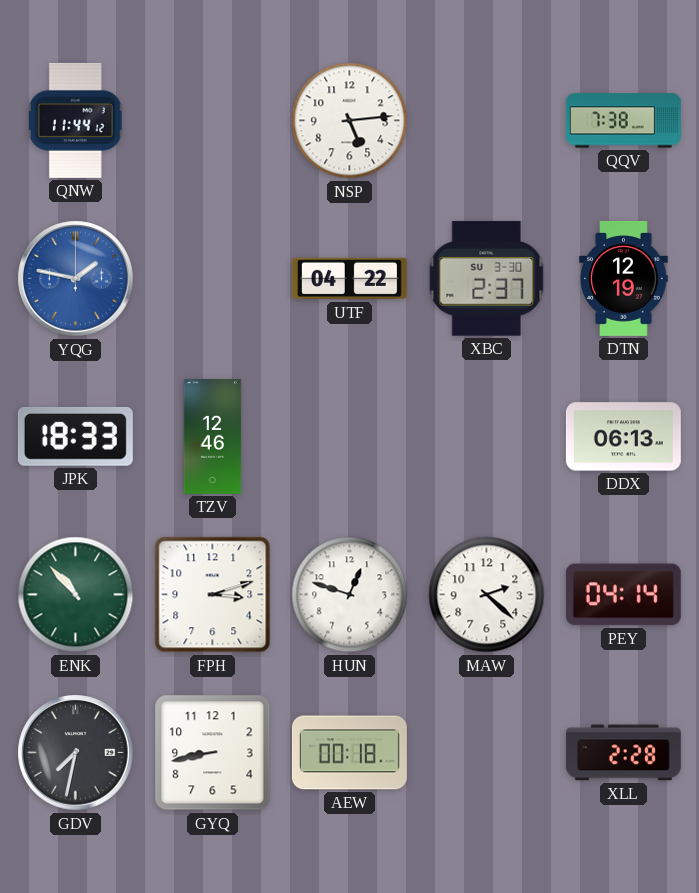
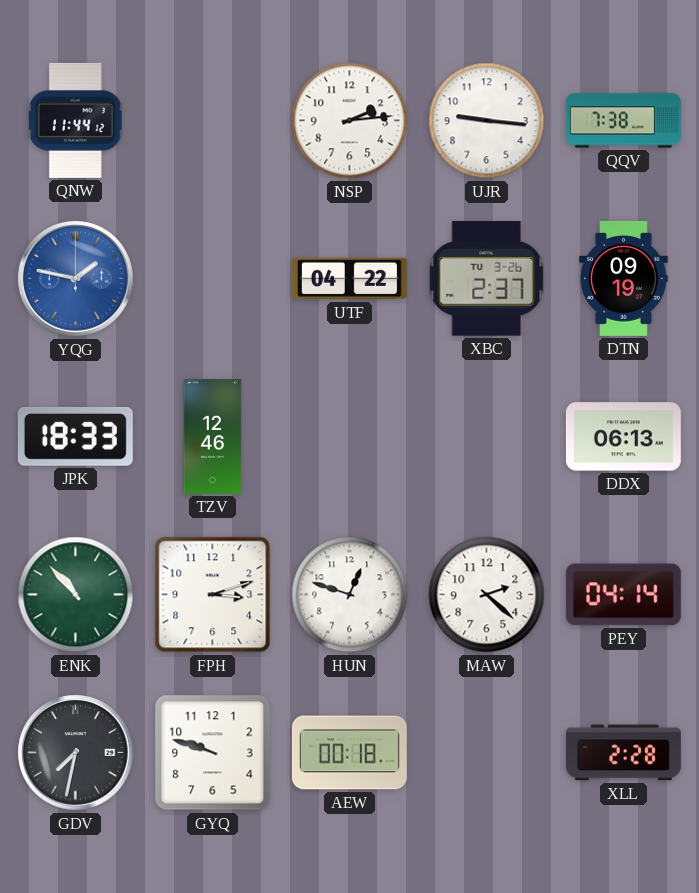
NSP: 5:14 -> 2:14 (350, 121)
UJR: none -> 9:16 (487, 121)
XBC date: SU 3-30 -> TU 3-26 (487, 279)
DTN: 12:19 -> 09:19 (624, 278)
GYQ: 8:43 -> 9:48 (213, 753)
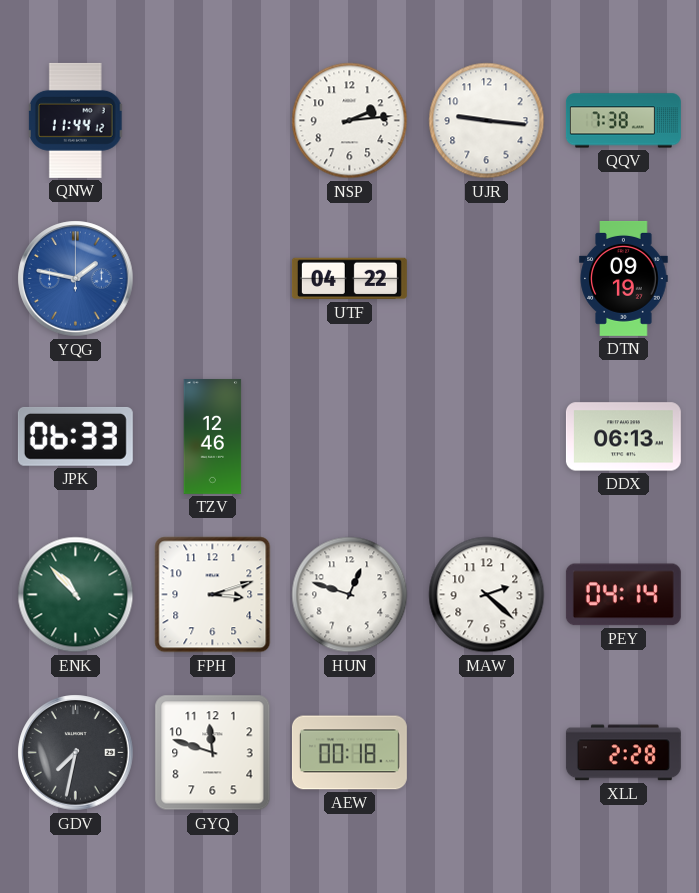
XBC: 2:37 -> none (487, 279)
JPK: 18:33 -> 06:33 (75, 436)
GYQ: 9:48 -> 11:48 (213, 753)
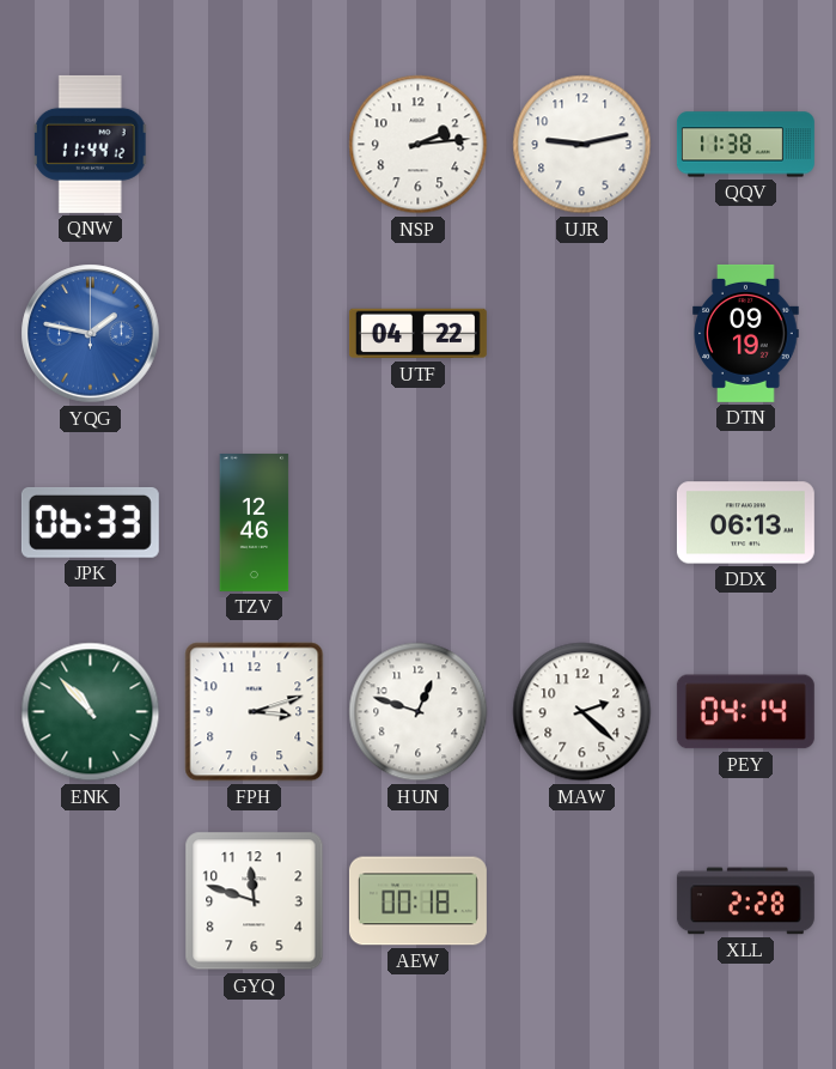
UJR: 9:16 -> 9:13 (582, 145)
QQV: 7:38 -> 11:38 (745, 145)
GDV: 7:32 -> none (76, 753)
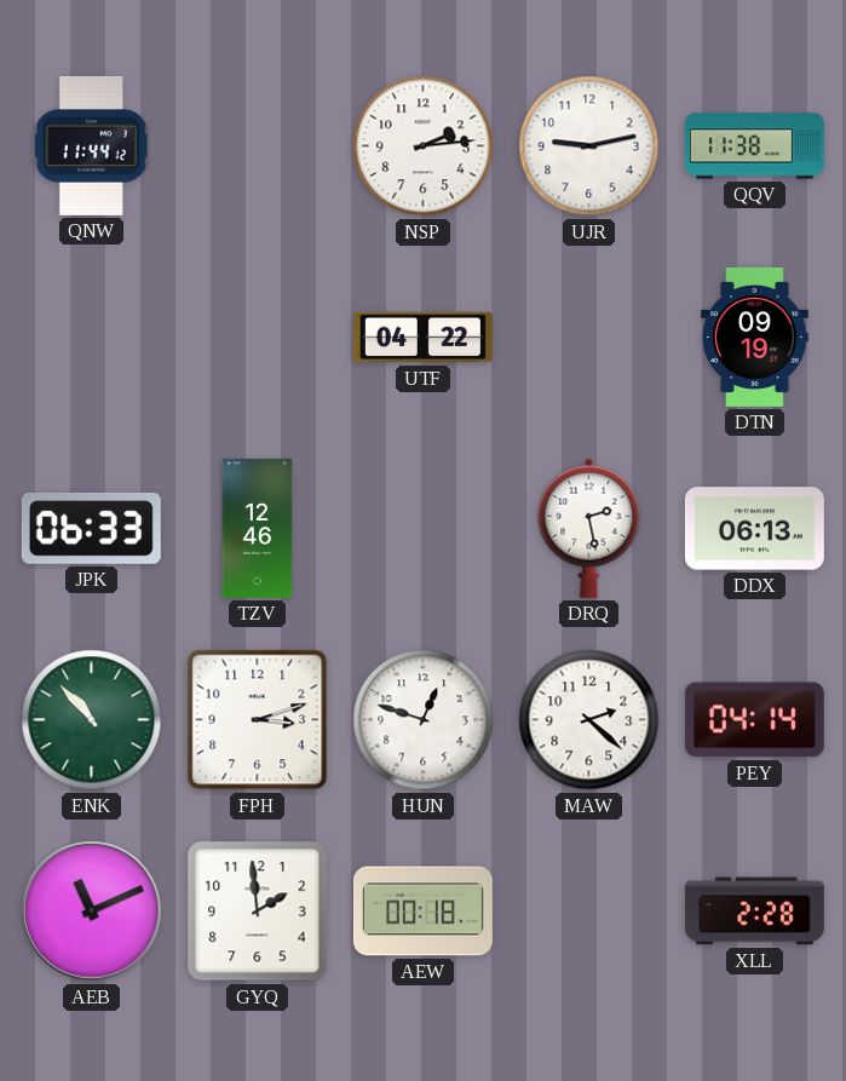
YQG: 1:47 -> none (91, 334)
DRQ: none -> 2:28 (589, 528)
AEB: none -> 11:11 (92, 912)
GYQ: 11:48 -> 1:59 (258, 912)
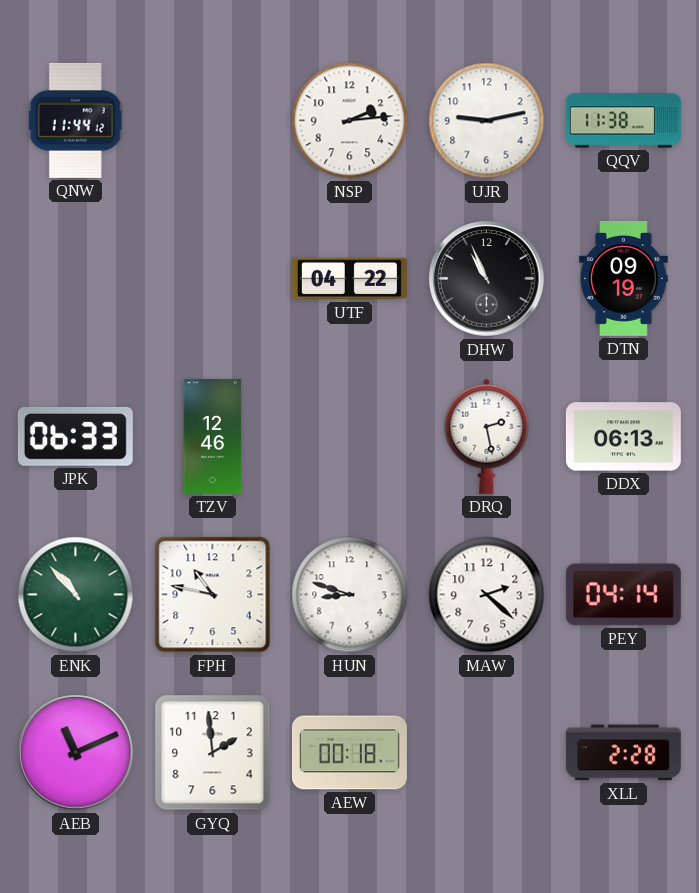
DHW: none -> 10:56 (487, 279)
FPH: 3:12 -> 10:47 (213, 595)
HUN: 12:48 -> 8:48 (350, 595)
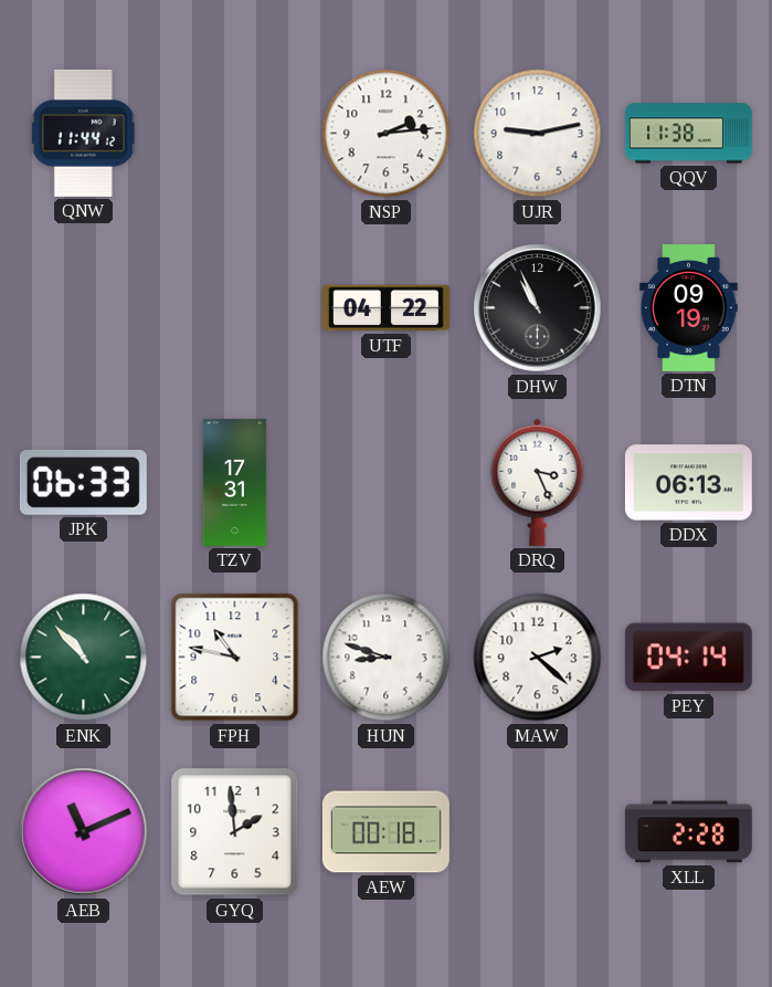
TZV: 12:46 -> 17:31 (235, 482)
DRQ: 2:28 -> 3:26 (538, 482)
